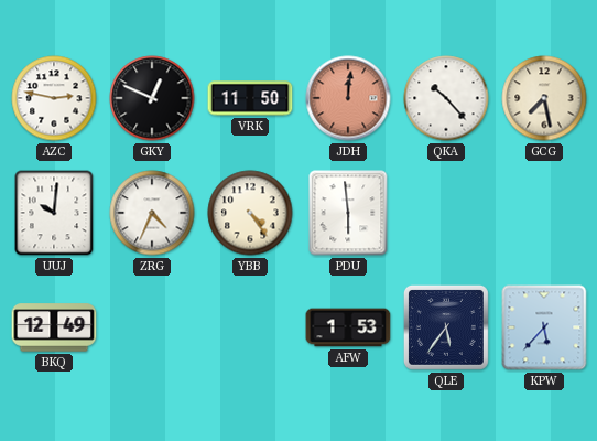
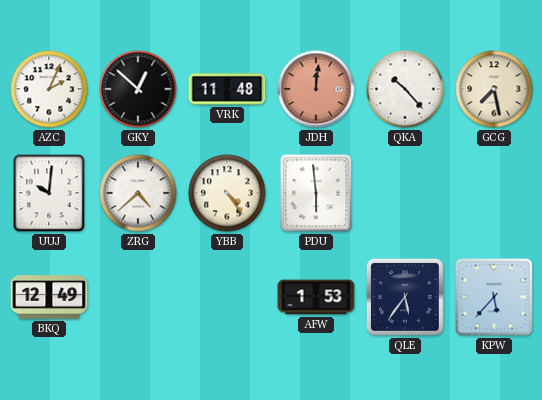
AZC: 2:47 -> 2:04 (49, 89)
GKY: 12:49 -> 12:52 (138, 89)
VRK: 11:50 -> 11:48 (227, 89)
ZRG: 4:34 -> 4:38 (138, 193)
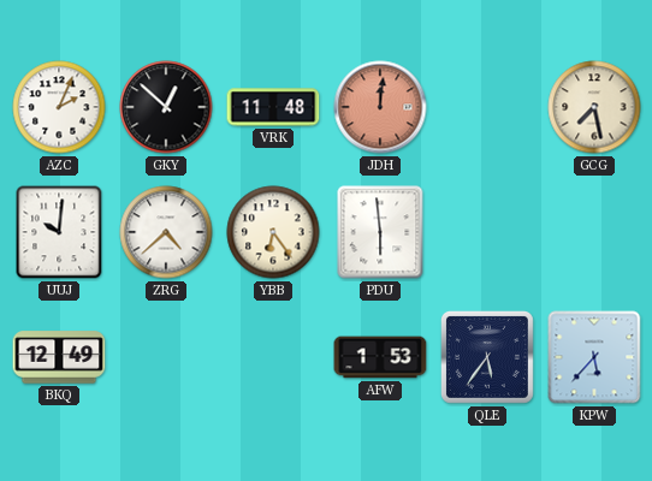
QKA: 10:23 -> none (405, 89)
YBB: 4:24 -> 6:24 (273, 232)
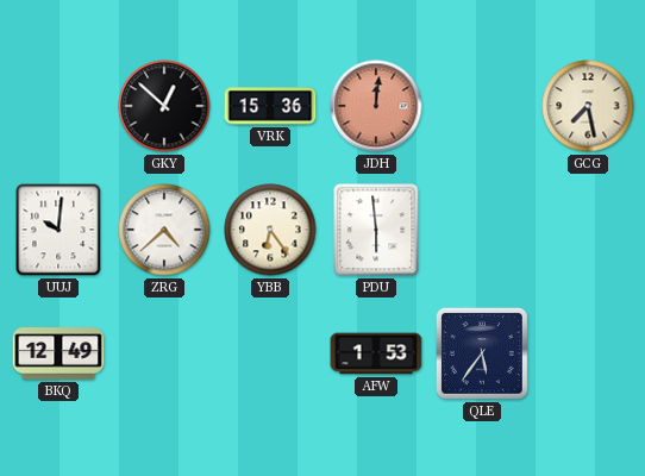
AZC: 2:04 -> none (59, 107)
VRK: 11:48 -> 15:36 (270, 106)
KPW: 5:37 -> none (594, 357)
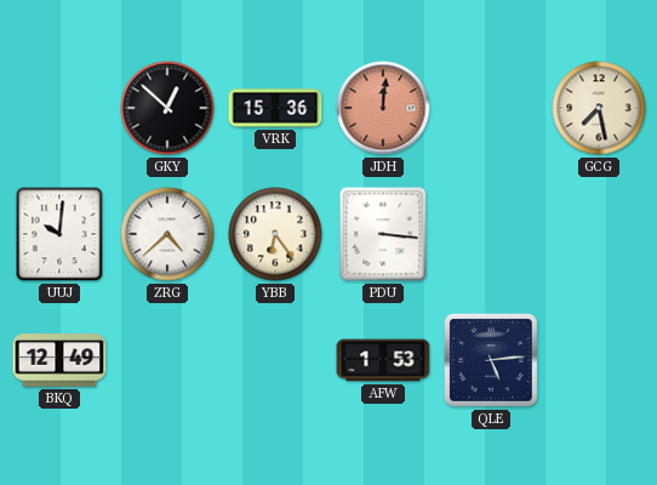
PDU: 5:59 -> 3:16 (383, 234)
QLE: 5:36 -> 5:14 (491, 360)
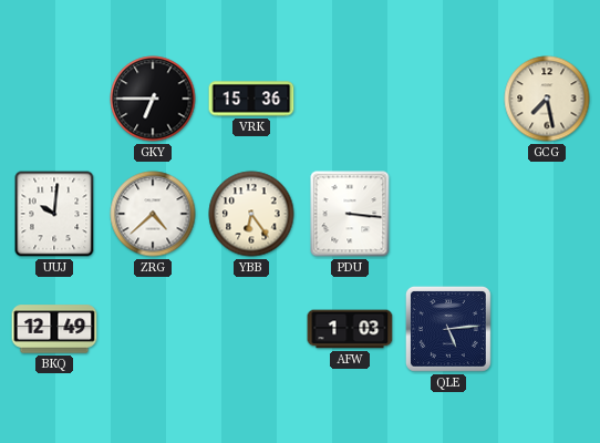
GKY: 12:52 -> 6:45 (153, 99)
JDH: 12:01 -> none (383, 108)
AFW: 1:53 -> 1:03 (350, 329)
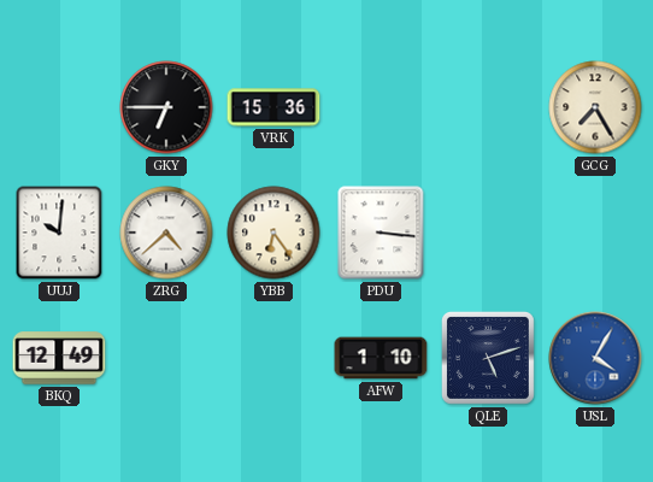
GCG: 7:28 -> 7:25 (595, 107)
AFW: 1:03 -> 1:10 (381, 358)
QLE: 5:14 -> 5:12 (488, 358)
USL: none -> 4:05 (595, 358)
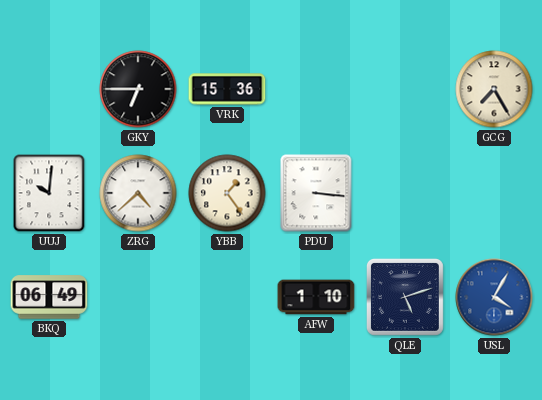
YBB: 6:24 -> 1:24 (227, 193)
BKQ: 12:49 -> 06:49 (49, 297)
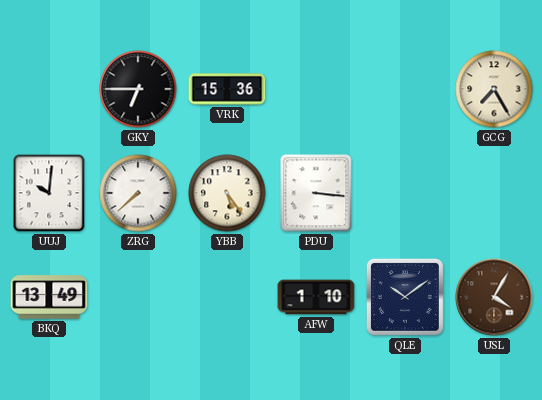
ZRG: 4:38 -> 7:38 (138, 193)
YBB: 1:24 -> 5:24 (227, 193)
BKQ: 06:49 -> 13:49 (49, 297)
QLE: 5:12 -> 10:09 (405, 297)
USL dial: blue -> brown (494, 297)
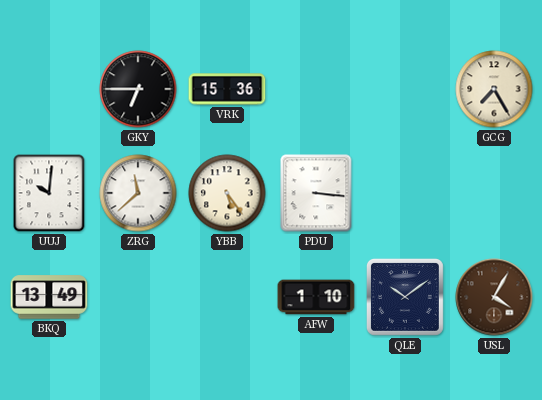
ZRG: 7:38 -> 11:38 (138, 193)
